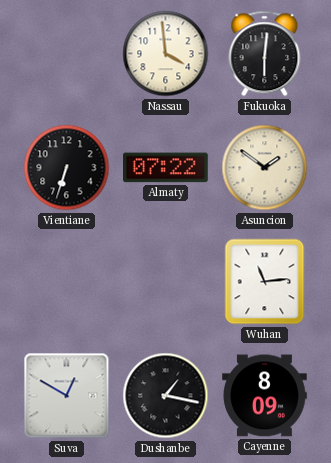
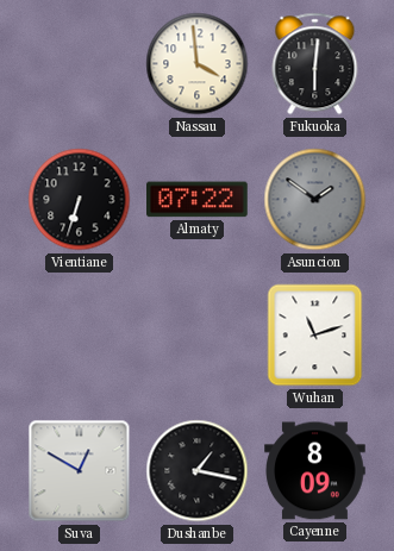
Asuncion dial: cream -> grey (315, 200)
Wuhan: 11:14 -> 11:12 (315, 336)
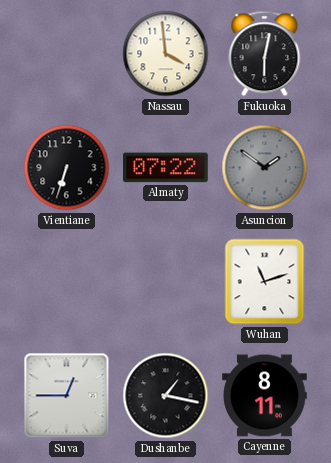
Fukuoka: 6:01 -> 6:02 (265, 54)
Suva: 12:50 -> 12:45 (67, 396)
Cayenne: 8:09 -> 8:11 (265, 396)
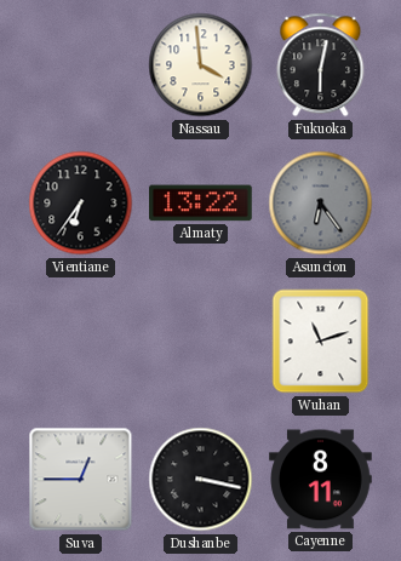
Vientiane: 6:33 -> 6:36 (81, 204)
Almaty: 07:22 -> 13:22 (201, 204)
Asuncion: 1:51 -> 6:24 (321, 204)
Dushanbe: 1:17 -> 3:17 (201, 480)
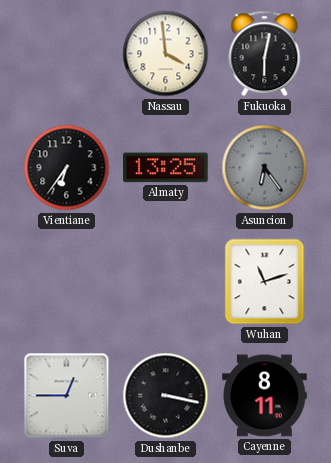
Almaty: 13:22 -> 13:25 (166, 168)
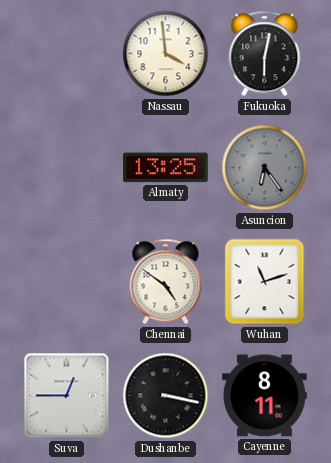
Vientiane: 6:36 -> none (67, 168)
Chennai: none -> 4:51 (166, 282)
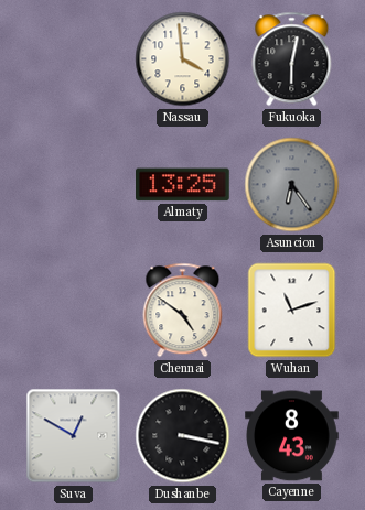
Suva: 12:45 -> 12:50 (74, 436)
Cayenne: 8:11 -> 8:43 (292, 436)
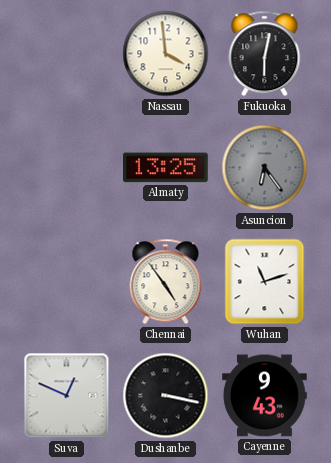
Chennai: 4:51 -> 4:54 (166, 282)
Suva: 12:50 -> 12:49 (67, 396)
Cayenne: 8:43 -> 9:43 (265, 396)
